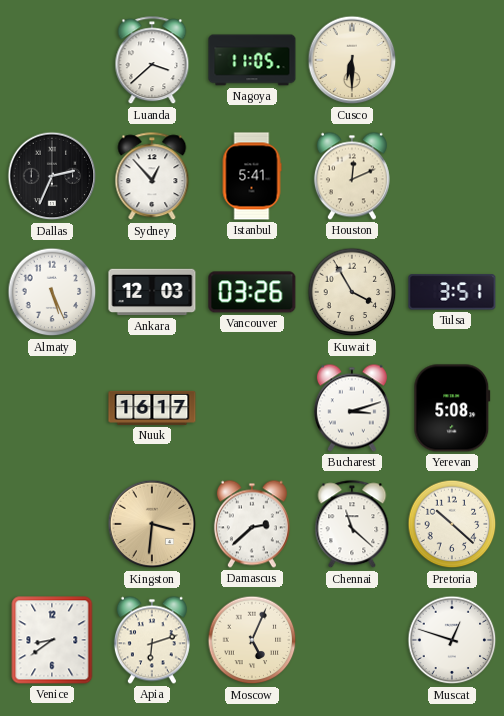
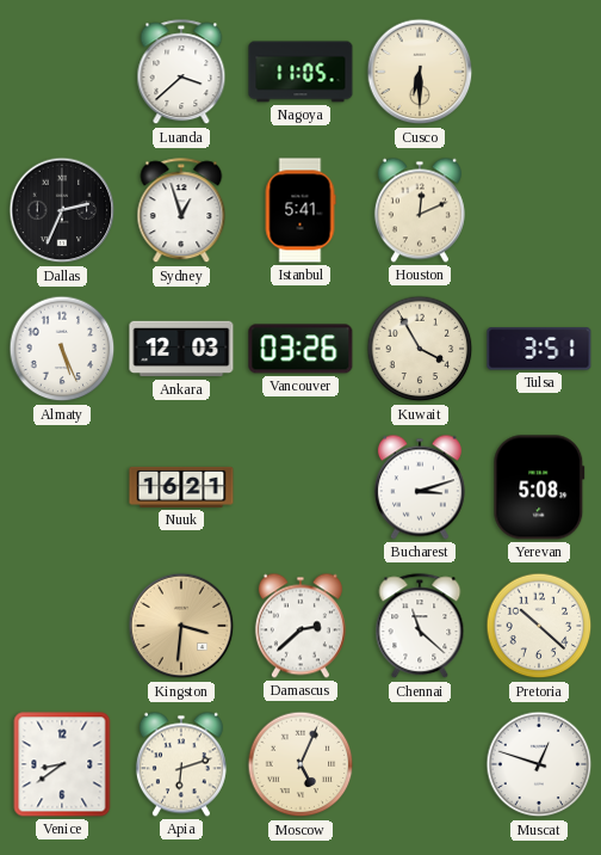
Sydney: 12:53 -> 12:57 (181, 211)
Nuuk: 16:17 -> 16:21 (181, 487)
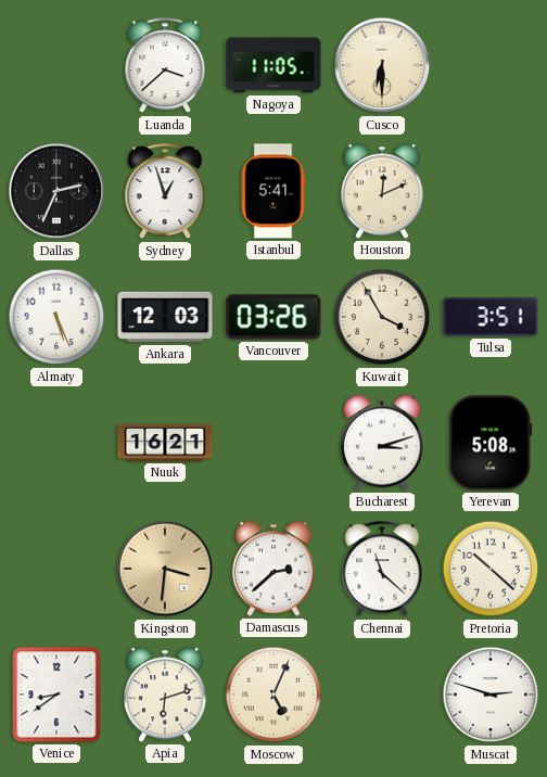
Muscat: 12:48 -> 2:48 (491, 695)
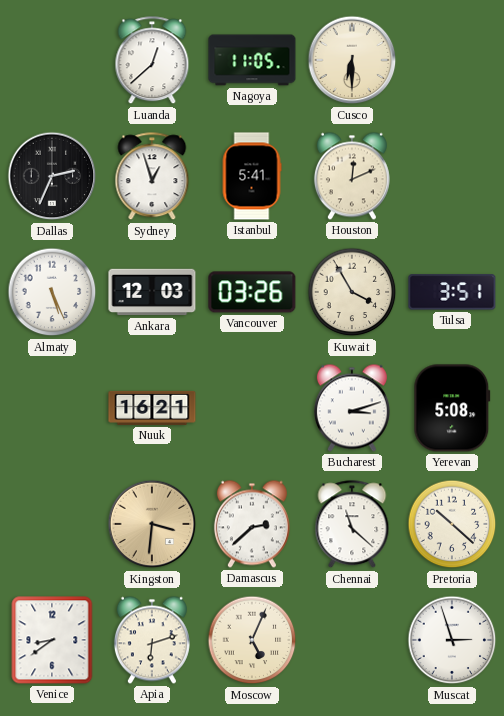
Luanda: 3:38 -> 12:38 (152, 61)
Muscat: 2:48 -> 2:57 (452, 640)
